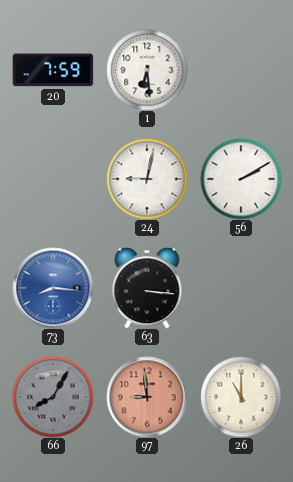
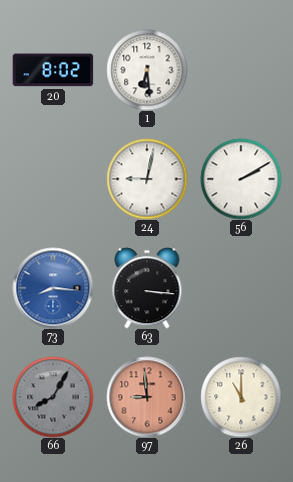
20: 7:59 -> 8:02 (53, 70)
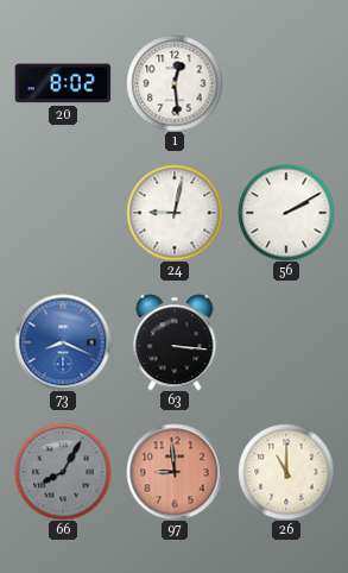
1: 6:29 -> 12:29 (175, 83)
73: 8:16 -> 8:19 (63, 342)
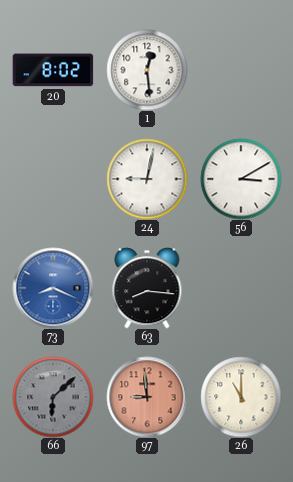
56: 2:10 -> 3:10 (241, 179)
63: 3:16 -> 8:16 (147, 288)
66: 8:05 -> 6:08 (53, 397)
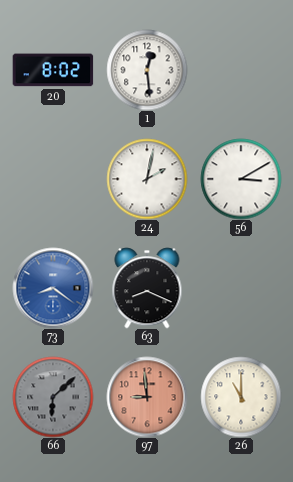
24: 9:02 -> 2:02 (147, 179)
73: 8:19 -> 8:21 (53, 288)
63: 8:16 -> 8:19 (147, 288)
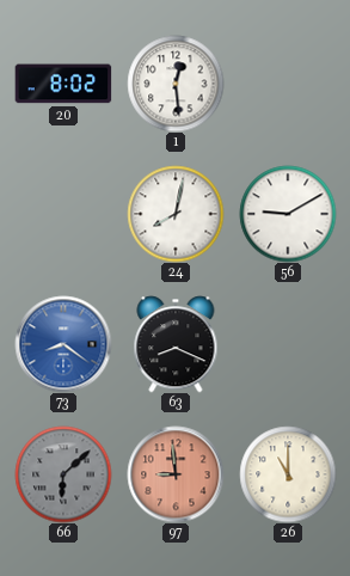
24: 2:02 -> 8:02 (176, 214)
56: 3:10 -> 9:10 (288, 214)
